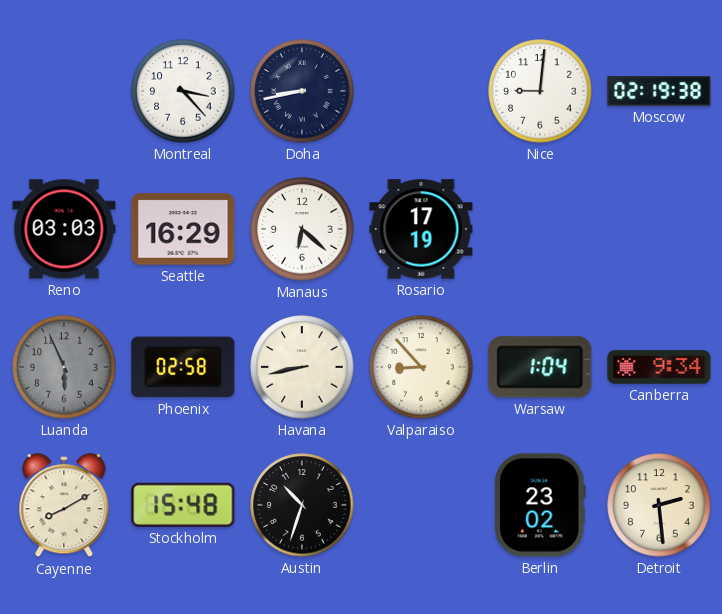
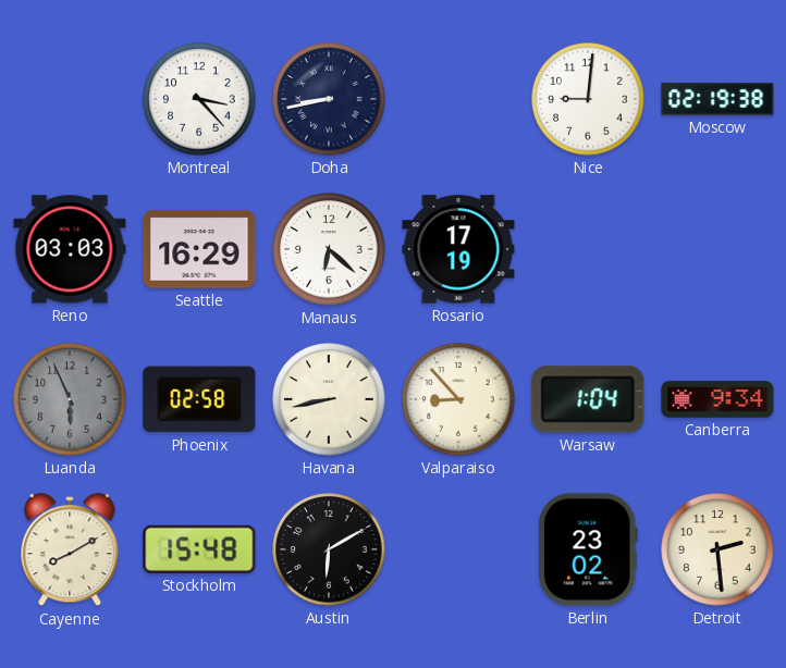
Austin: 10:33 -> 6:10 (329, 549)
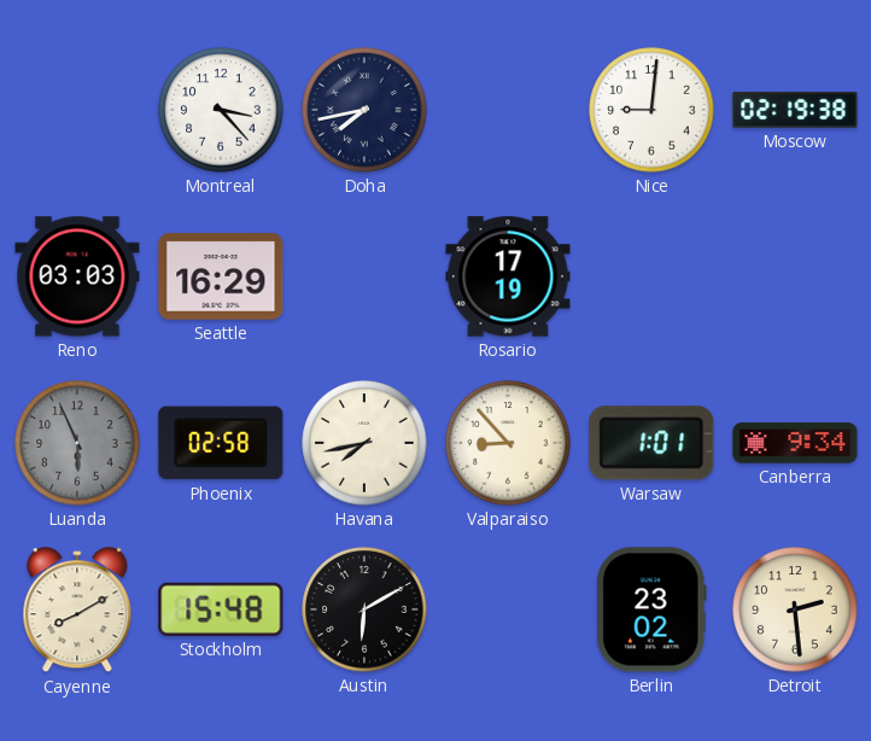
Doha: 8:43 -> 7:43 (364, 110)
Manaus: 6:22 -> none (329, 249)
Havana: 8:43 -> 7:43 (364, 443)
Warsaw: 1:04 -> 1:01 (651, 443)
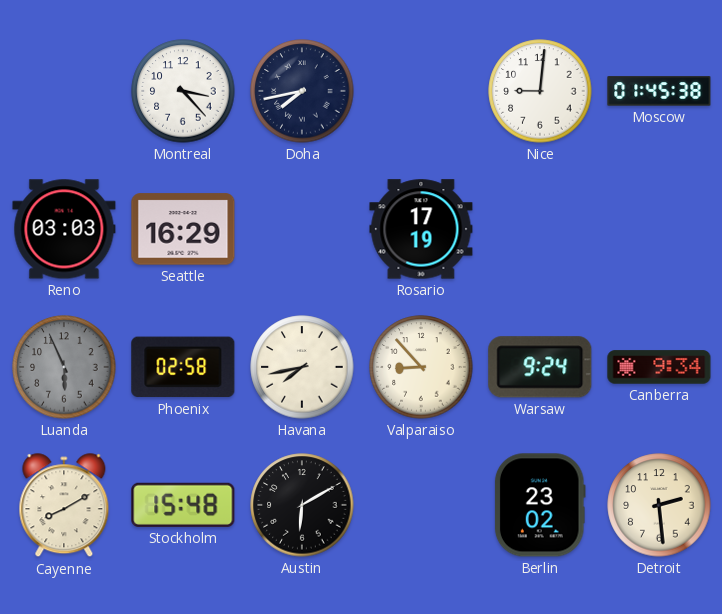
Moscow: 02:19 -> 01:45 (659, 91)
Warsaw: 1:01 -> 9:24 (540, 367)
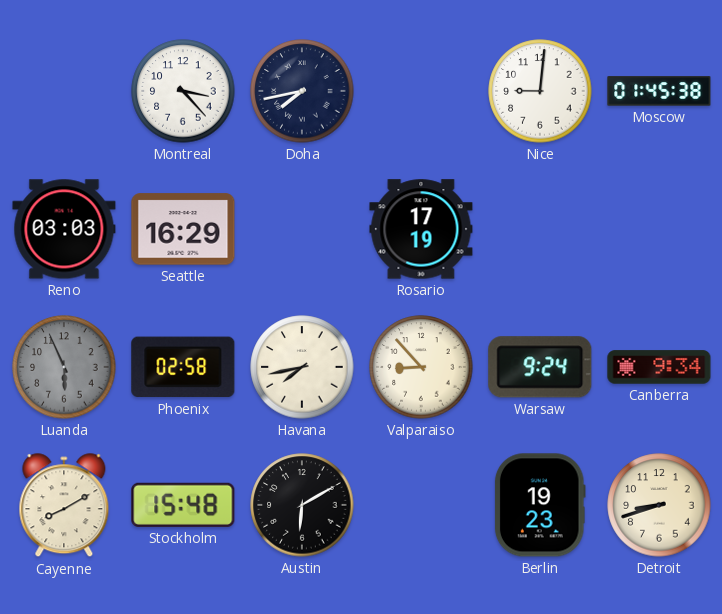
Berlin: 23:02 -> 19:23 (540, 505)
Detroit: 2:29 -> 8:42 (659, 505)
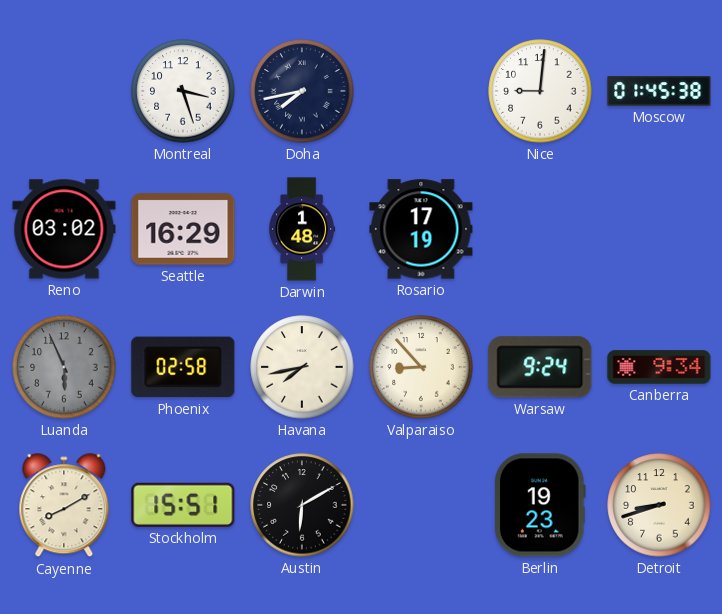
Montreal: 3:23 -> 3:27 (183, 91)
Reno: 03:03 -> 03:02 (64, 229)
Darwin: none -> 1:48 (302, 229)
Stockholm: 15:48 -> 15:51 (183, 505)
